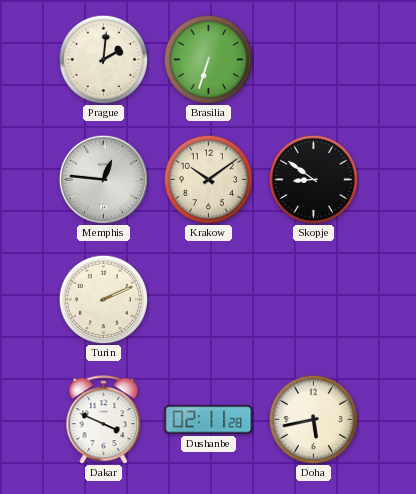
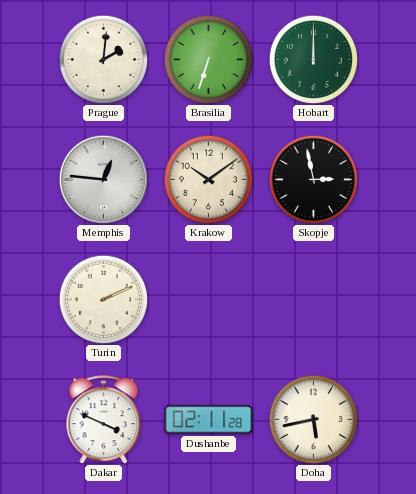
Hobart: none -> 12:00 (313, 59)
Skopje: 8:51 -> 2:58 (313, 179)
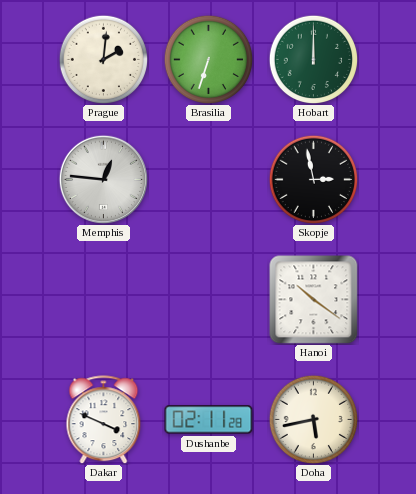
Krakow: 10:09 -> none (208, 179)
Turin: 2:11 -> none (103, 299)
Hanoi: none -> 10:21 (314, 300)
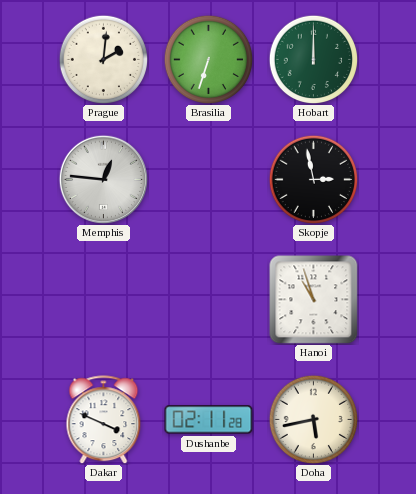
Hanoi: 10:21 -> 10:57 (314, 300)
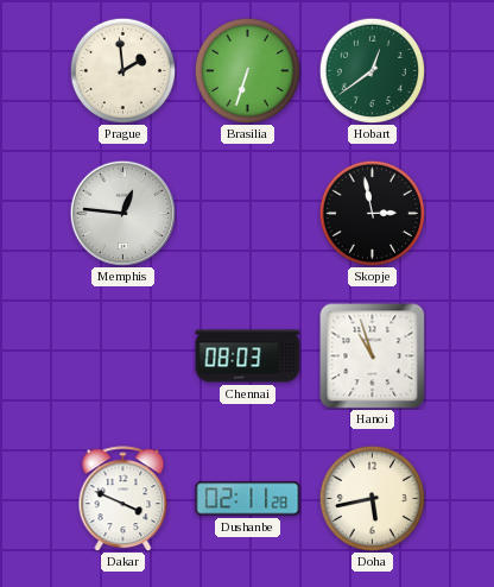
Prague: 2:01 -> 1:59 (122, 70)
Hobart: 12:00 -> 12:39 (372, 70)
Chennai: none -> 08:03 (248, 356)
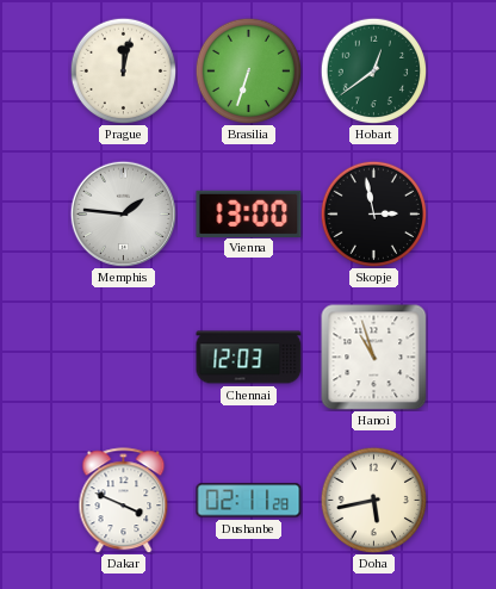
Prague: 1:59 -> 12:02 (123, 70)
Memphis: 12:46 -> 1:46 (123, 213)
Vienna: none -> 13:00 (249, 213)
Chennai: 08:03 -> 12:03 (249, 358)
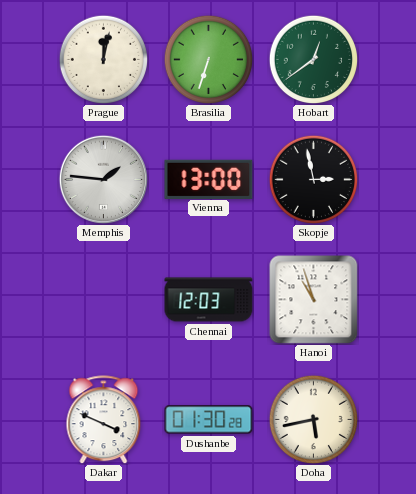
Dushanbe: 02:11 -> 01:30 (209, 420)
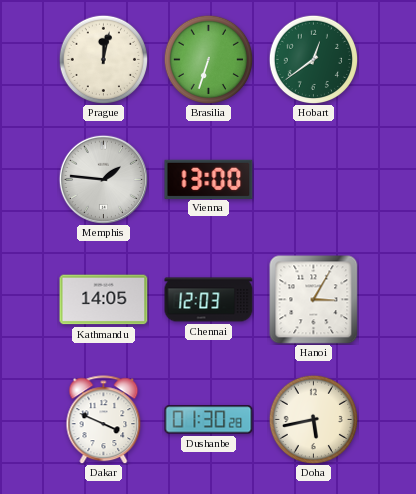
Skopje: 2:58 -> none (313, 179)
Kathmandu: none -> 14:05 (104, 300)
Hanoi: 10:57 -> 3:05 (314, 300)
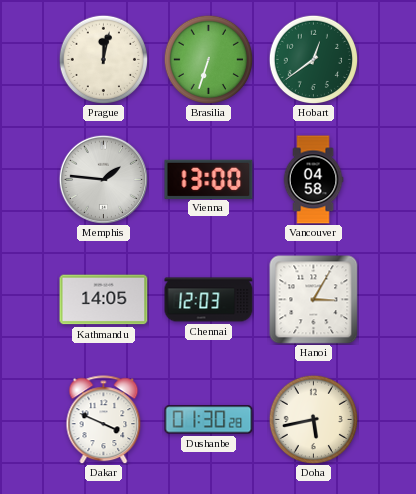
Vancouver: none -> 04:58 (313, 180)
